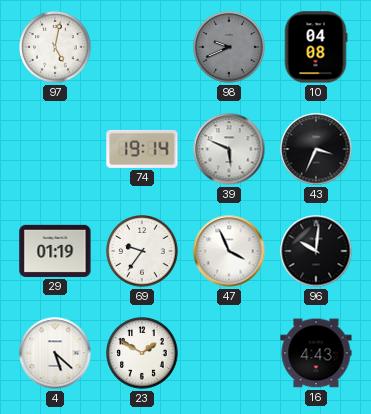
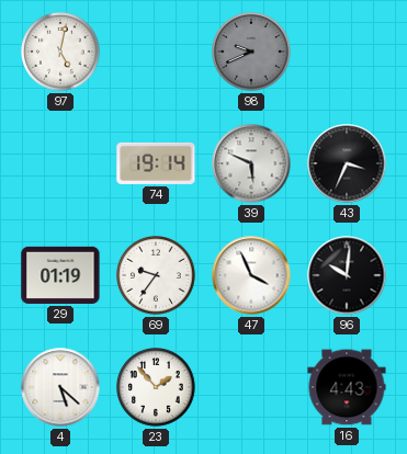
10: 04:08 -> none (316, 47)
23: 1:50 -> 1:53 (156, 387)
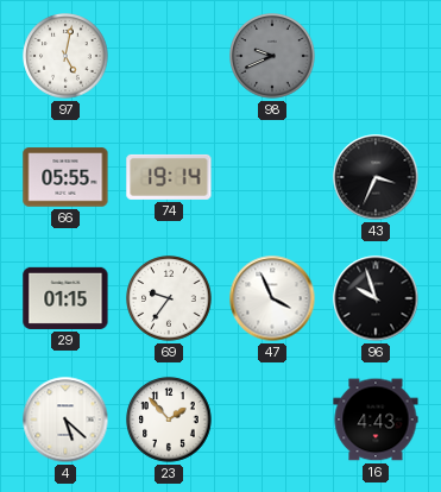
66: none -> 05:55 (65, 177)
39: 5:49 -> none (251, 163)
29: 01:19 -> 01:15 (65, 298)
96: 10:01 -> 9:57 (376, 298)
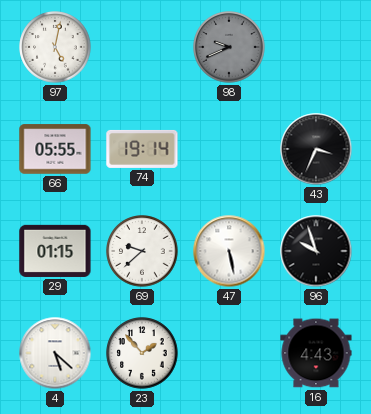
69: 9:36 -> 9:38 (142, 251)
47: 3:56 -> 5:28 (229, 251)
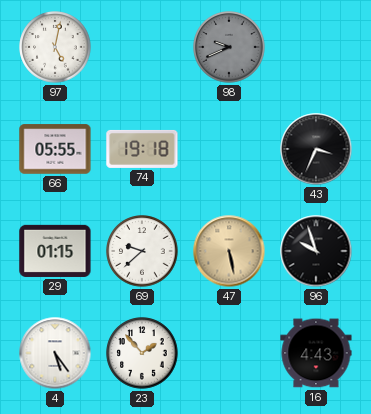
74: 19:14 -> 19:18 (142, 149)
47 dial: white -> champagne (229, 251)
4: 5:22 -> 5:24 (55, 353)
